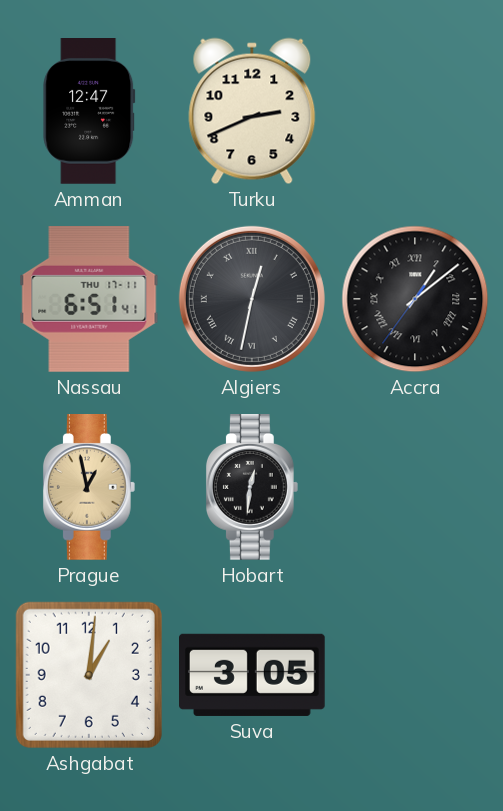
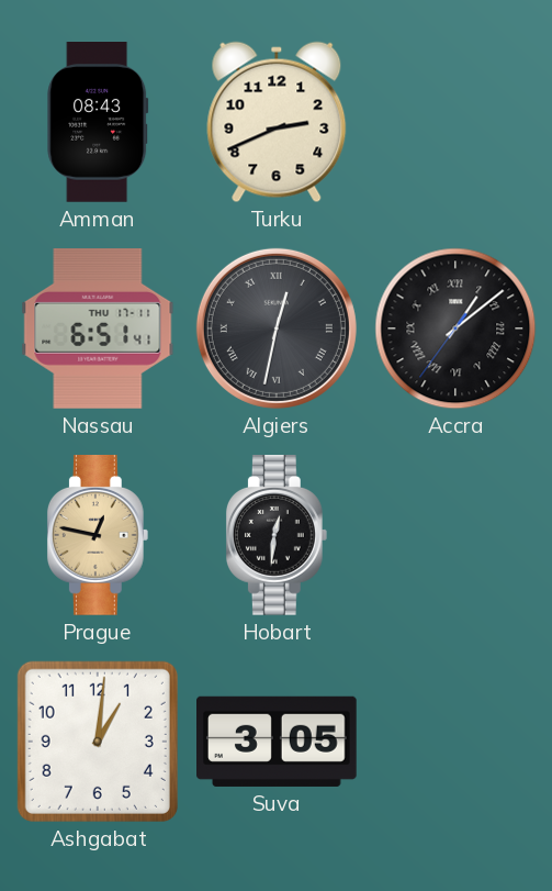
Amman: 12:47 -> 08:43 (98, 123)
Prague: 12:58 -> 12:47 (98, 536)
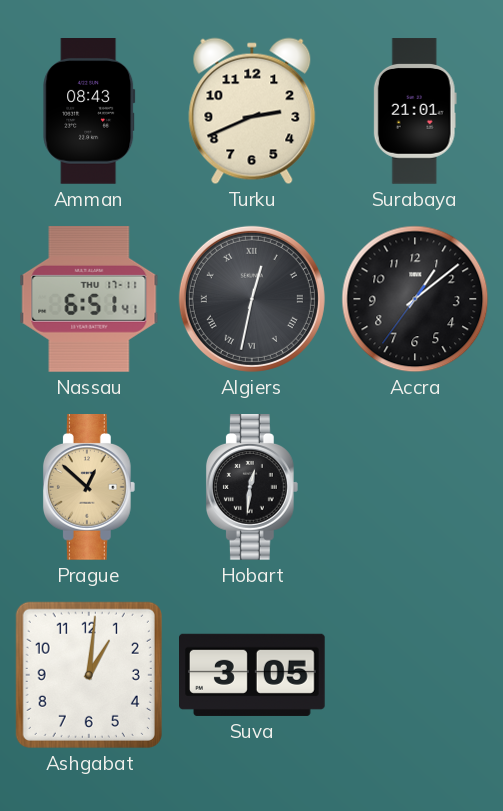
Surabaya: none -> 21:01 (415, 111)
Accra numerals: Roman -> Arabic (415, 299)
Prague: 12:47 -> 12:52 (89, 488)
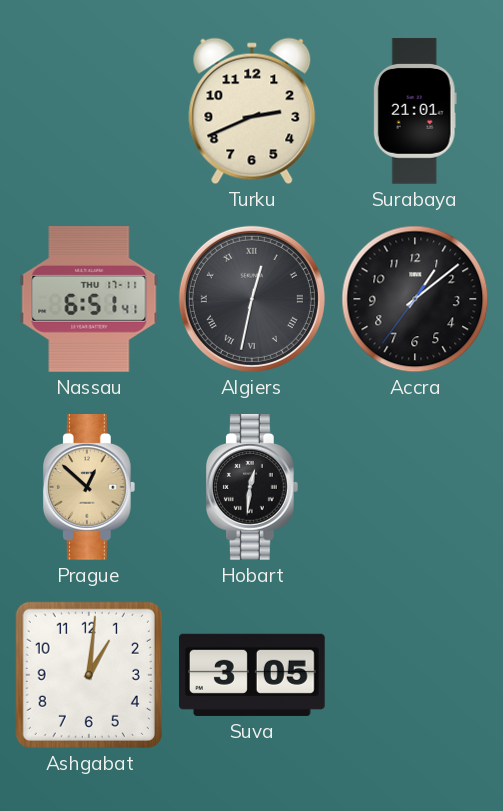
Amman: 08:43 -> none (89, 112)
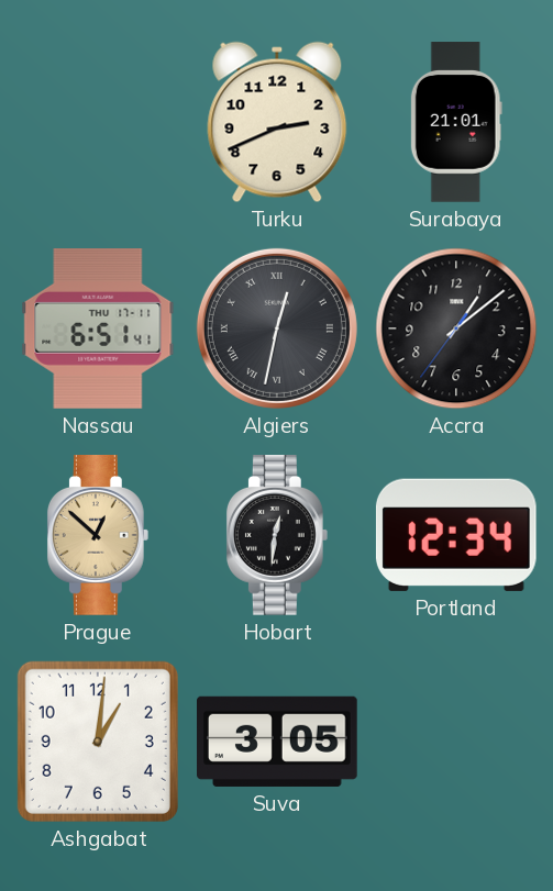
Portland: none -> 12:34 (456, 535)
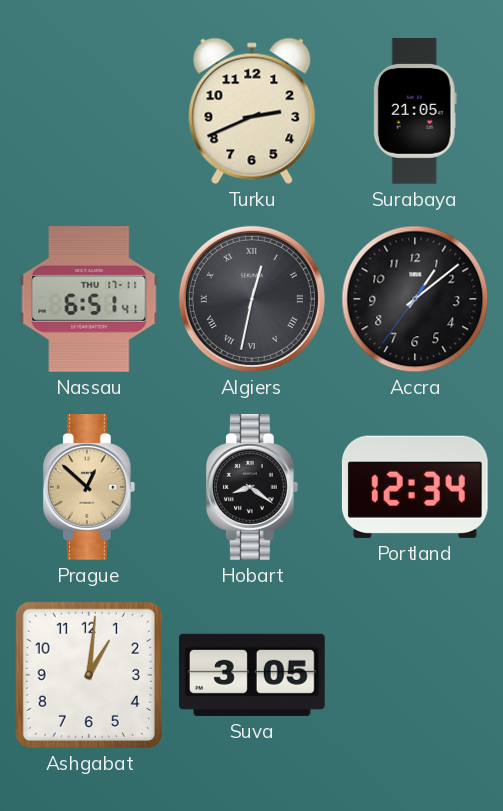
Surabaya: 21:01 -> 21:05 (415, 111)
Hobart: 12:31 -> 8:21 (252, 488)
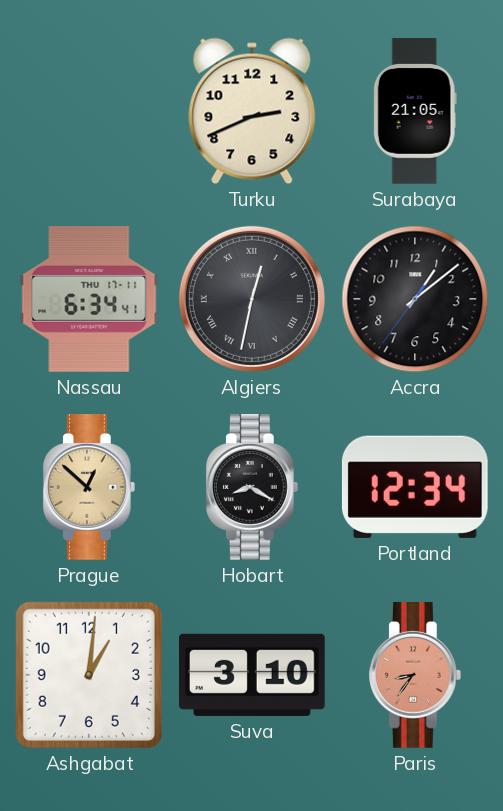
Nassau: 6:51 -> 6:34 (89, 300)
Hobart: 8:21 -> 8:20 (252, 488)
Suva: 3:05 -> 3:10 (253, 675)
Paris: none -> 8:36 (415, 676)
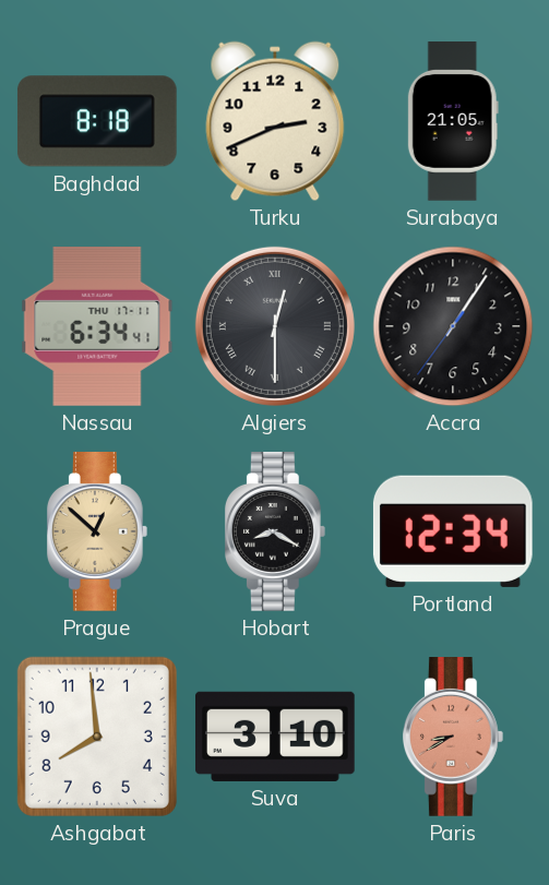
Baghdad: none -> 8:18 (97, 121)
Algiers: 12:32 -> 12:30 (275, 326)
Accra: 1:08 -> 1:05 (453, 326)
Ashgabat: 1:01 -> 7:59 (97, 737)
Paris: 8:36 -> 8:40 (453, 738)
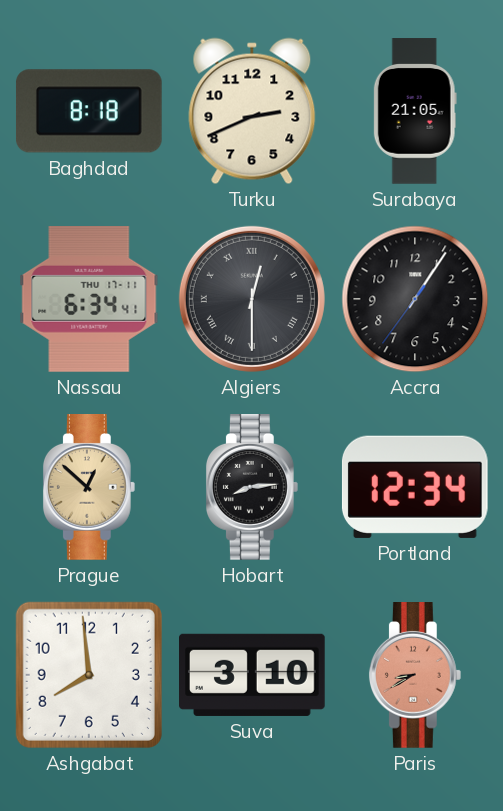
Hobart: 8:20 -> 8:14 (252, 488)
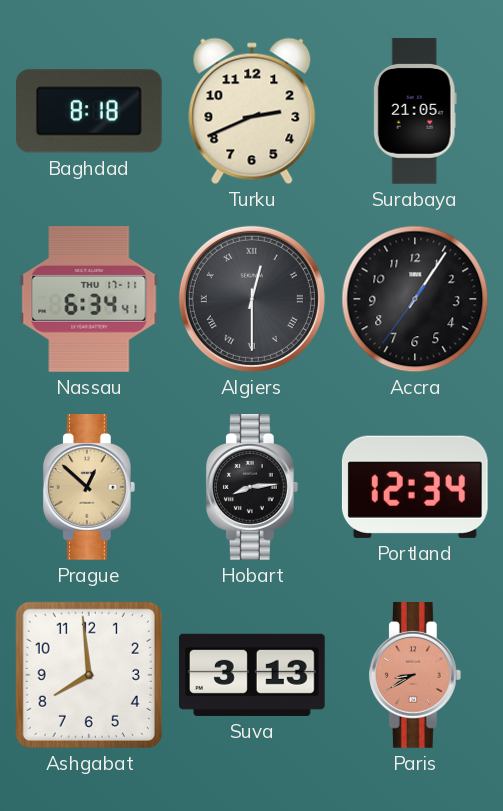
Suva: 3:10 -> 3:13 (253, 675)
